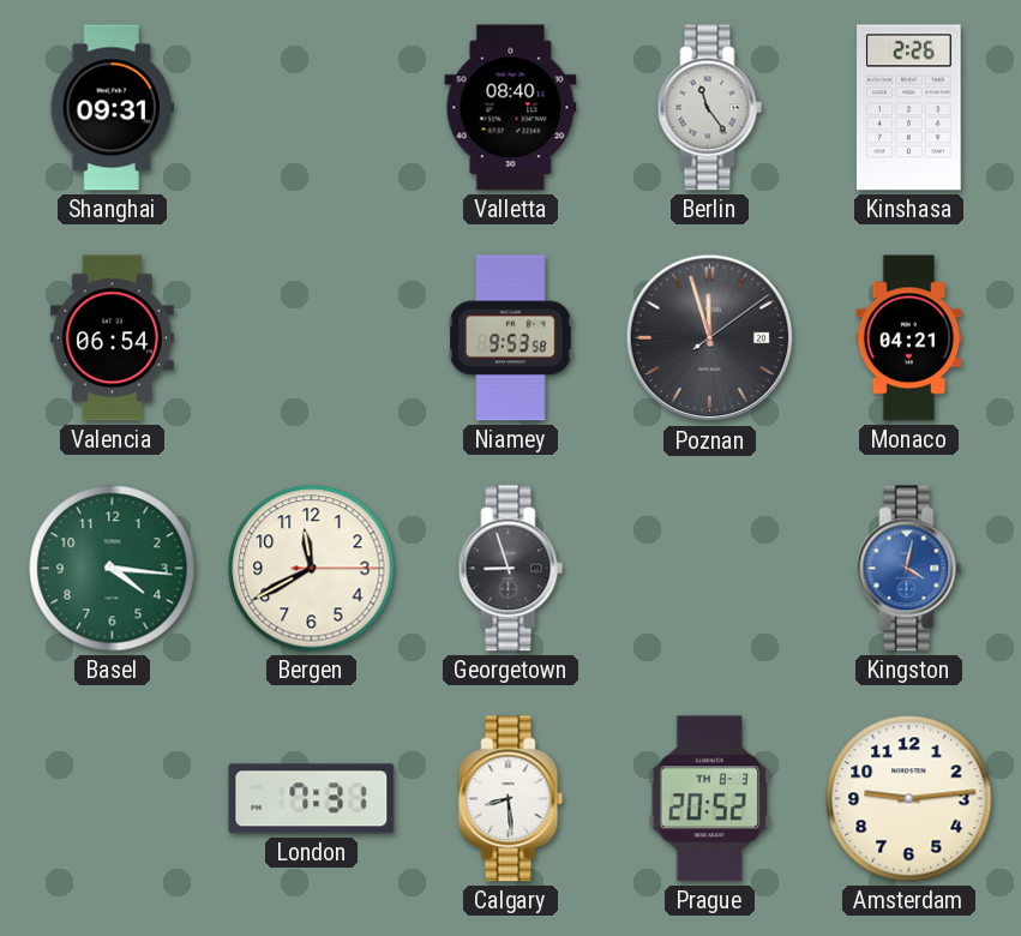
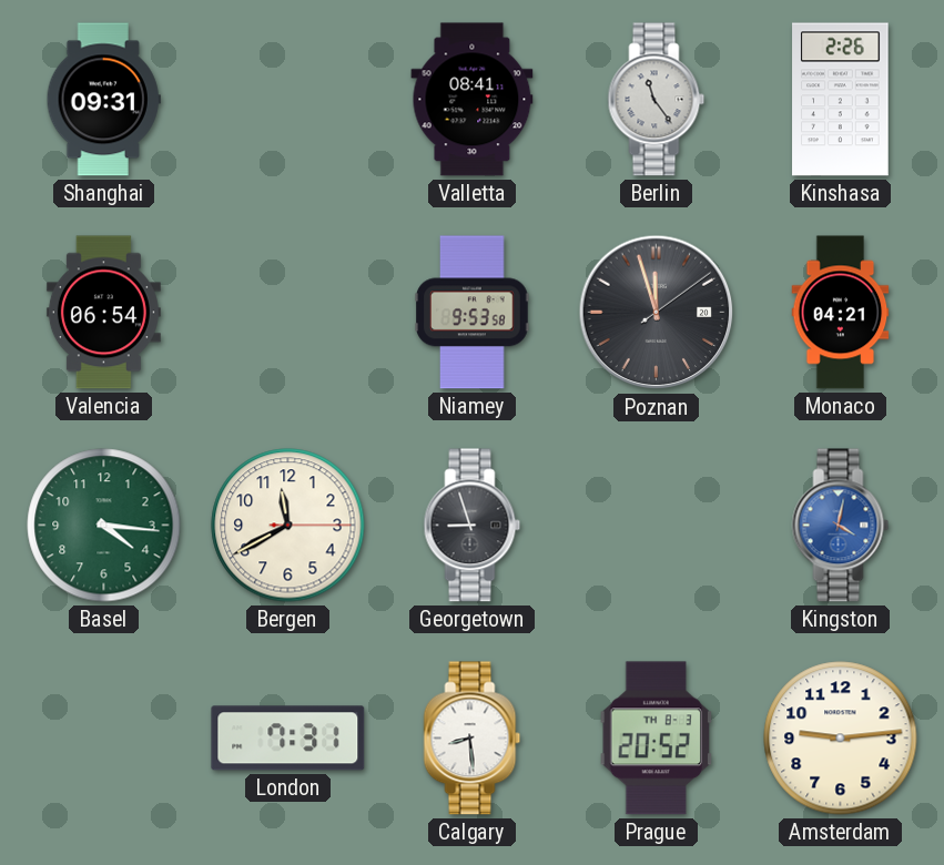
Valletta: 08:40 -> 08:41 (473, 100)
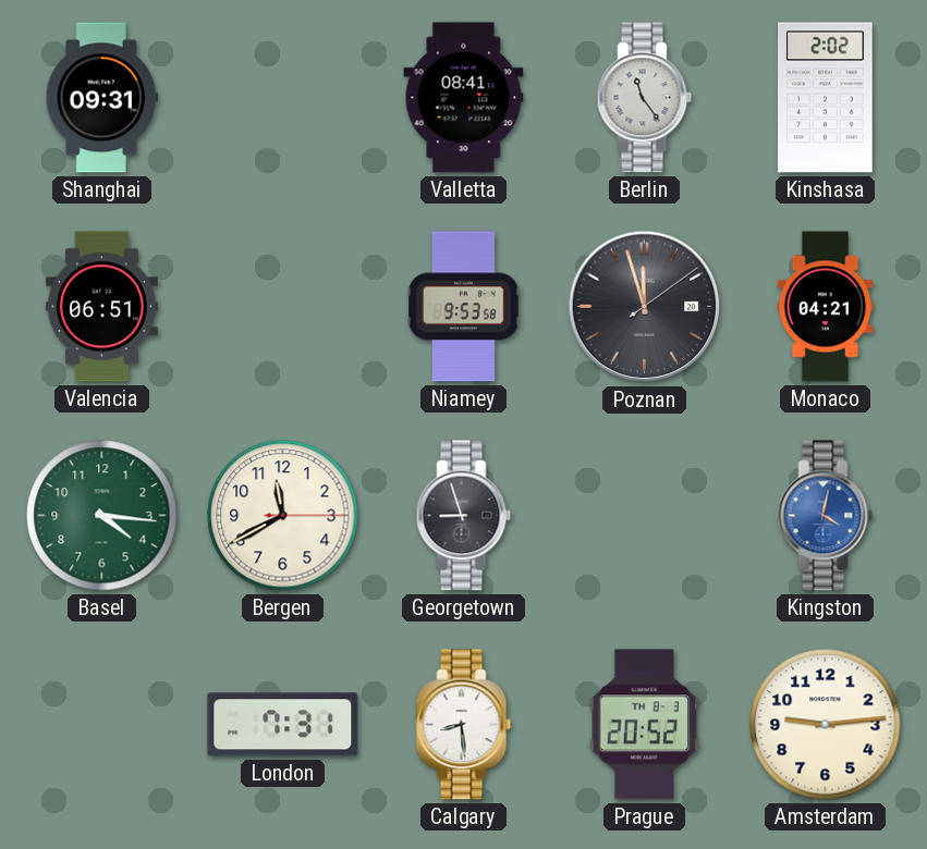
Kinshasa: 2:26 -> 2:02 (826, 98)
Valencia: 06:54 -> 06:51 (101, 307)
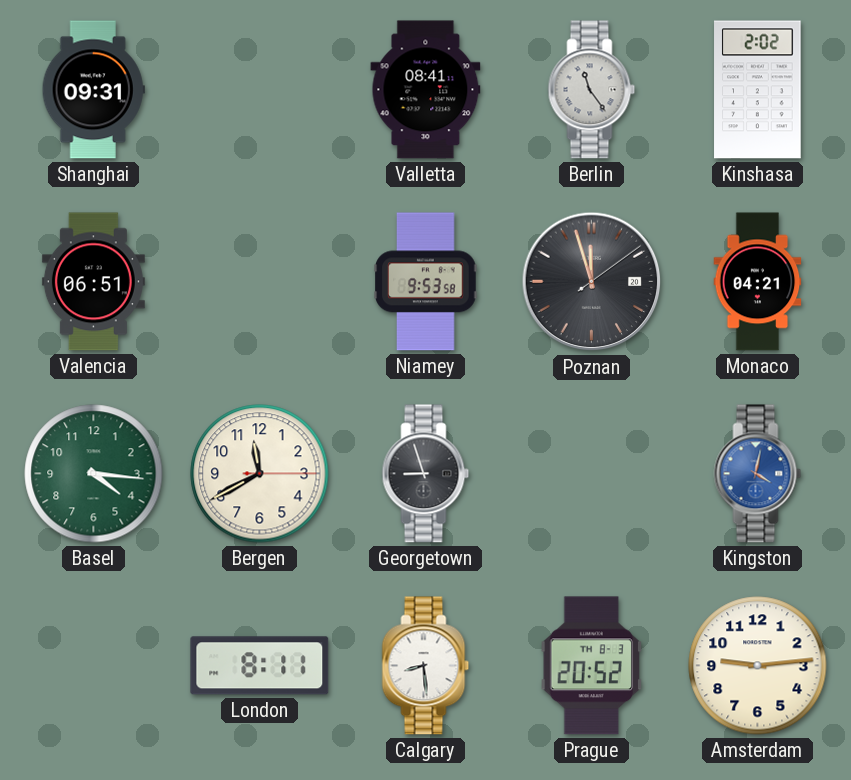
London: 7:31 -> 8:11 (260, 666)
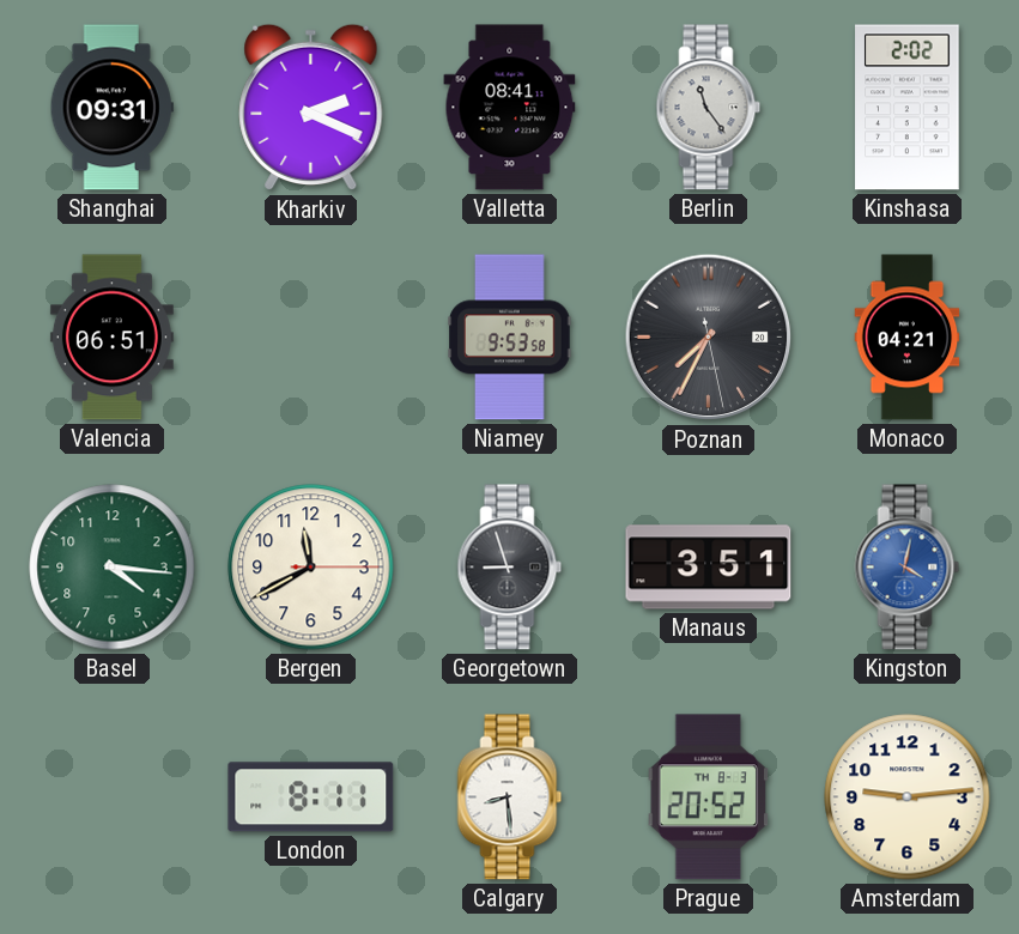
Kharkiv: none -> 2:19 (311, 108)
Poznan: 11:57 -> 7:34 (709, 338)
Manaus: none -> 3:51 (709, 568)
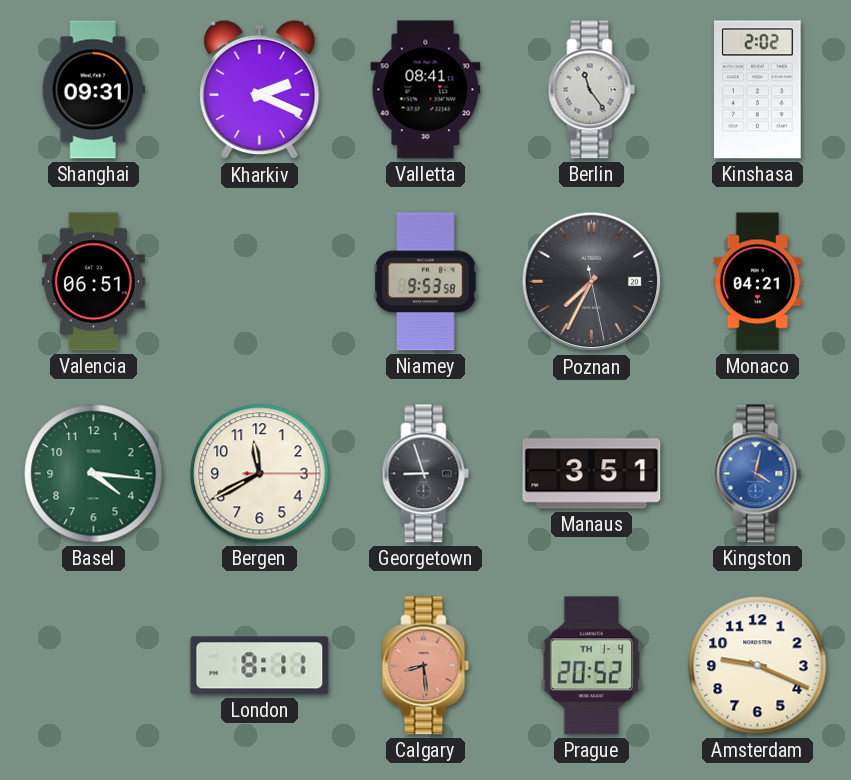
Calgary dial: white -> salmon (426, 666)
Prague date: TH 8-3 -> TH 1-4 (592, 666)
Amsterdam: 9:14 -> 9:19 (758, 666)
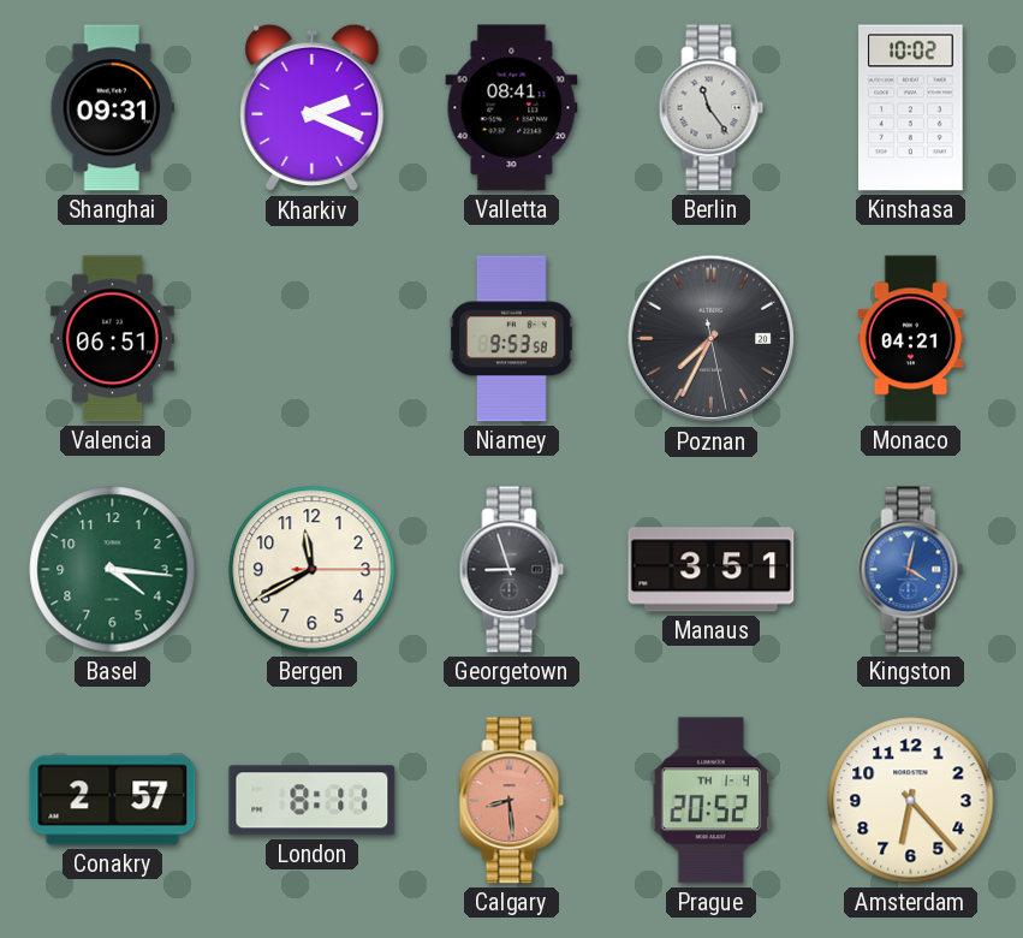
Kinshasa: 2:02 -> 10:02 (911, 108)
Conakry: none -> 2:57 (113, 801)
Amsterdam: 9:19 -> 6:23 (911, 801)
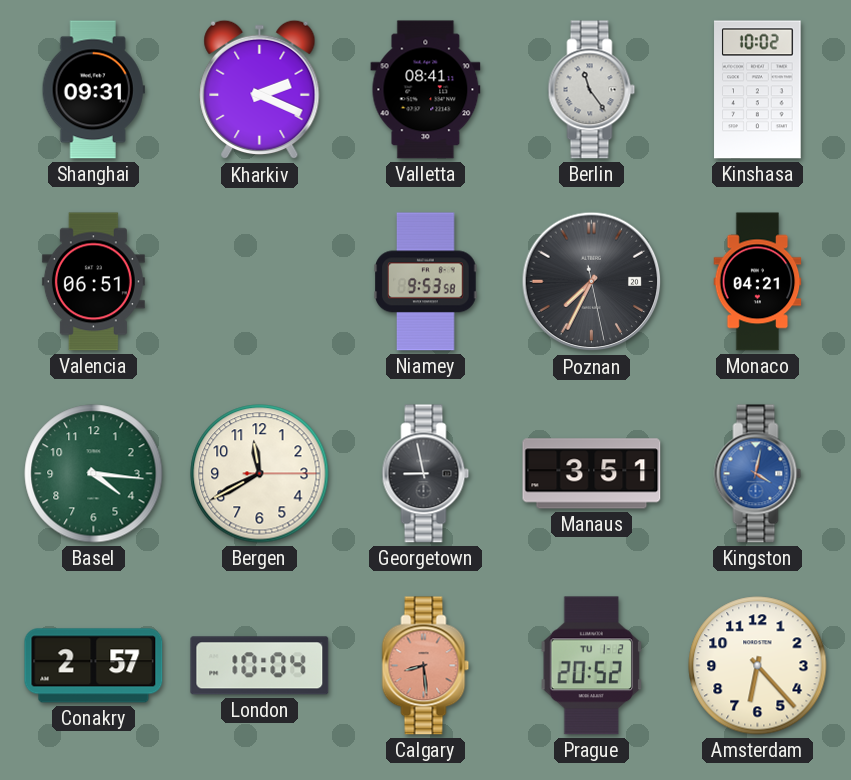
Georgetown: 8:57 -> 8:58 (426, 474)
London: 8:11 -> 10:04 (260, 666)
Prague date: TH 1-4 -> TU 1-2 (592, 666)
